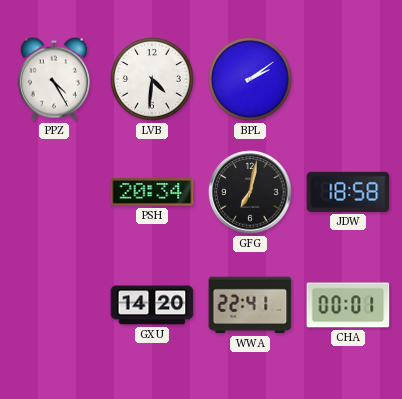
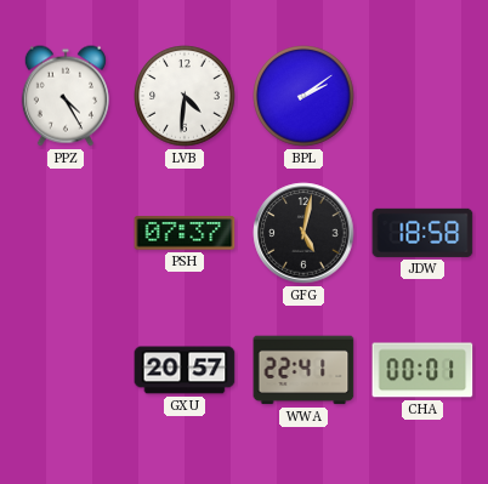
PSH: 20:34 -> 07:37 (185, 233)
GFG: 7:02 -> 5:02 (303, 233)
GXU: 14:20 -> 20:57 (185, 370)
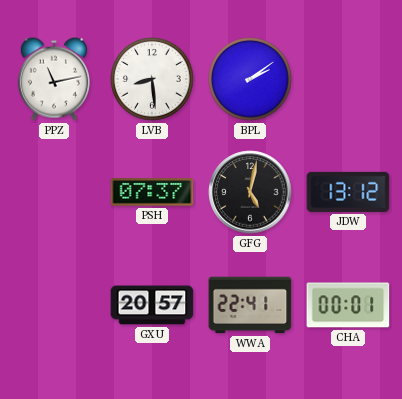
PPZ: 4:25 -> 11:13 (54, 79)
LVB: 4:31 -> 8:29 (152, 79)
JDW: 18:58 -> 13:12 (348, 192)
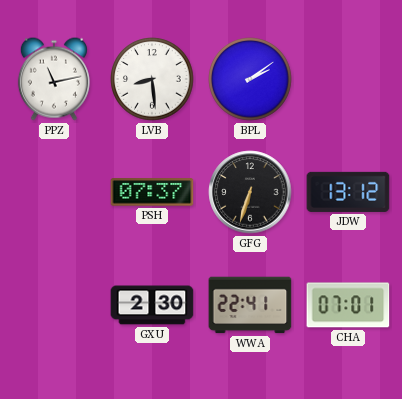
GFG: 5:02 -> 6:33 (250, 192)
GXU: 20:57 -> 2:30 (152, 305)
CHA: 00:01 -> 07:01 (348, 305)
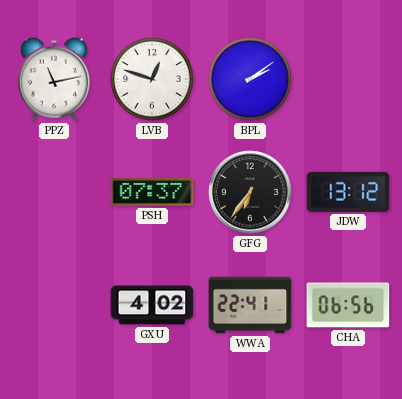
LVB: 8:29 -> 12:48 (152, 79)
GFG: 6:33 -> 6:36 (250, 192)
GXU: 2:30 -> 4:02 (152, 305)
CHA: 07:01 -> 06:56 (348, 305)
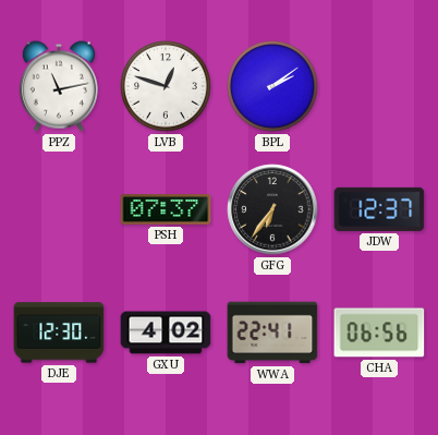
JDW: 13:12 -> 12:37 (379, 209)
DJE: none -> 12:30 (59, 333)
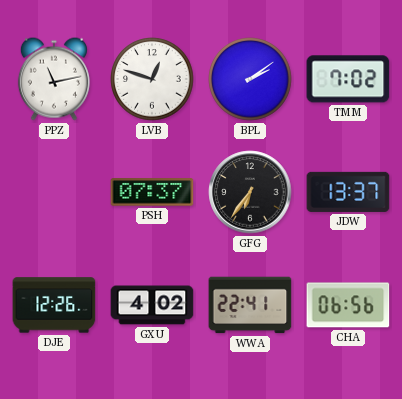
TMM: none -> 7:02 (348, 79)
JDW: 12:37 -> 13:37 (348, 192)
DJE: 12:30 -> 12:26 (54, 305)
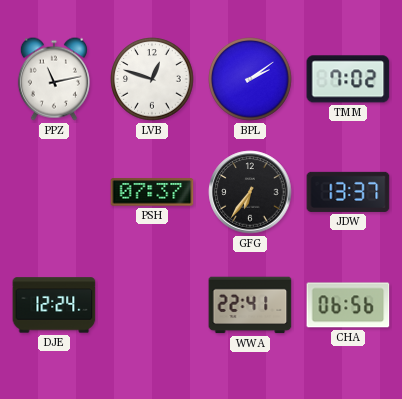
DJE: 12:26 -> 12:24 (54, 305)
GXU: 4:02 -> none (152, 305)
